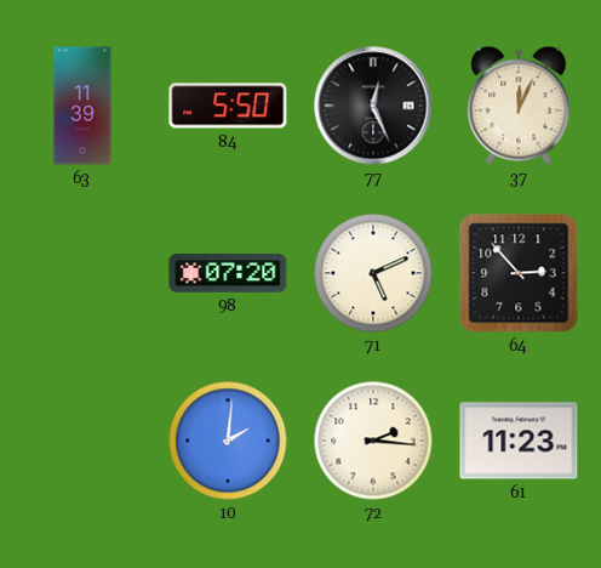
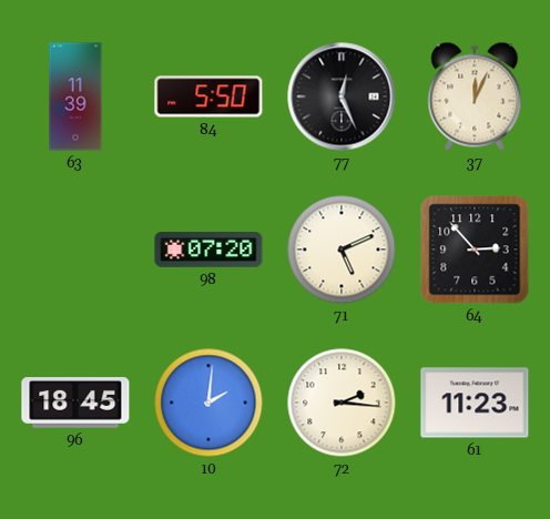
96: none -> 18:45 (75, 404)
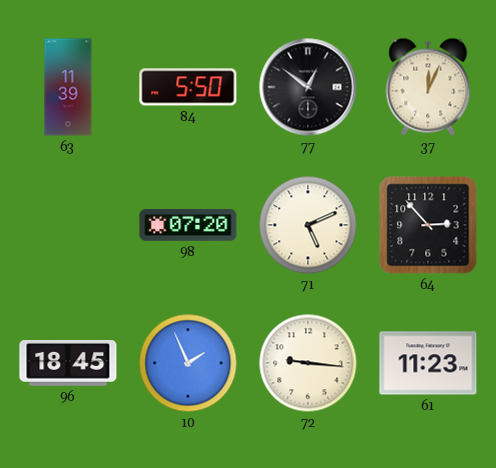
77: 12:26 -> 12:51 (308, 87)
10: 2:01 -> 1:56 (188, 363)
72: 2:16 -> 9:16 (308, 363)
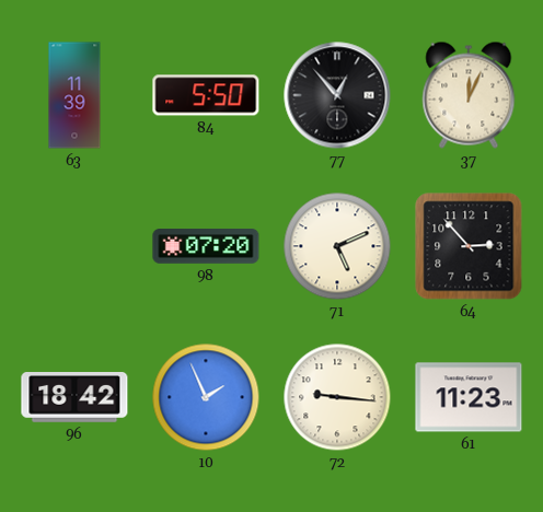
77: 12:51 -> 12:53 (337, 95)
96: 18:45 -> 18:42 (74, 398)
